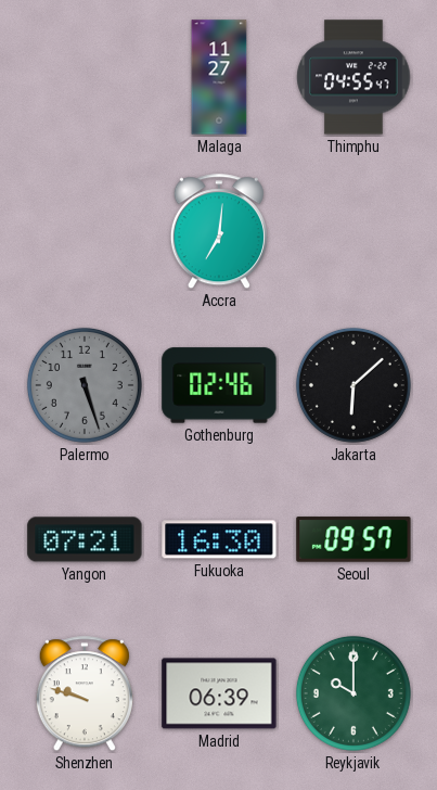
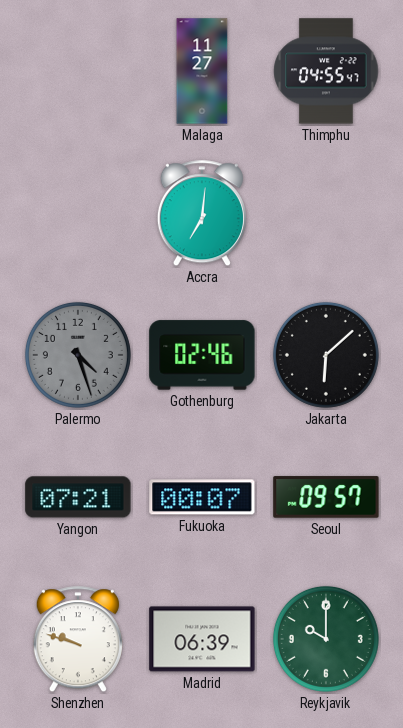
Palermo: 5:27 -> 4:27 (78, 355)
Fukuoka: 16:30 -> 00:07 (202, 497)
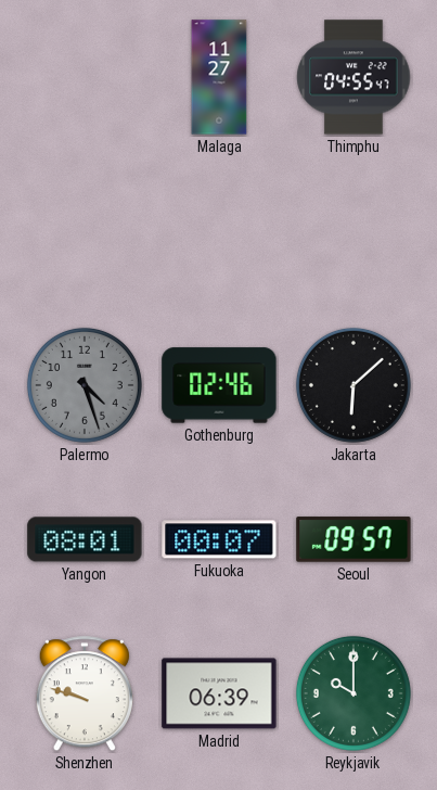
Accra: 7:01 -> none (202, 214)
Yangon: 07:21 -> 08:01 (85, 539)
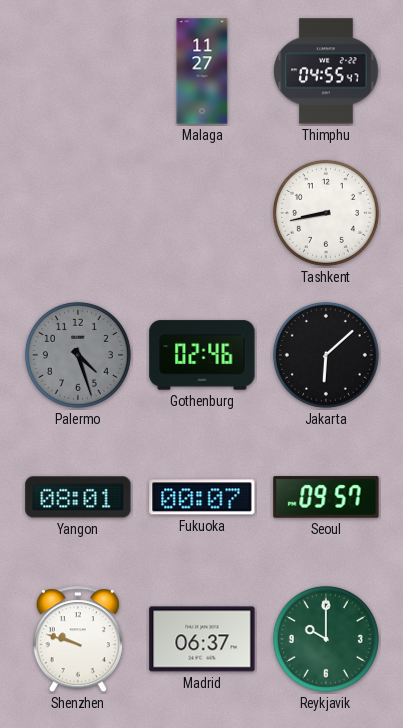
Tashkent: none -> 8:43 (326, 213)
Madrid: 06:39 -> 06:37 (202, 639)
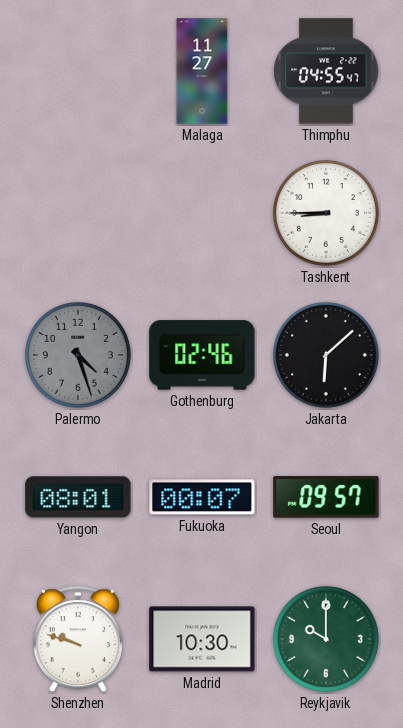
Tashkent: 8:43 -> 8:45 (326, 213)
Madrid: 06:37 -> 10:30 (202, 639)
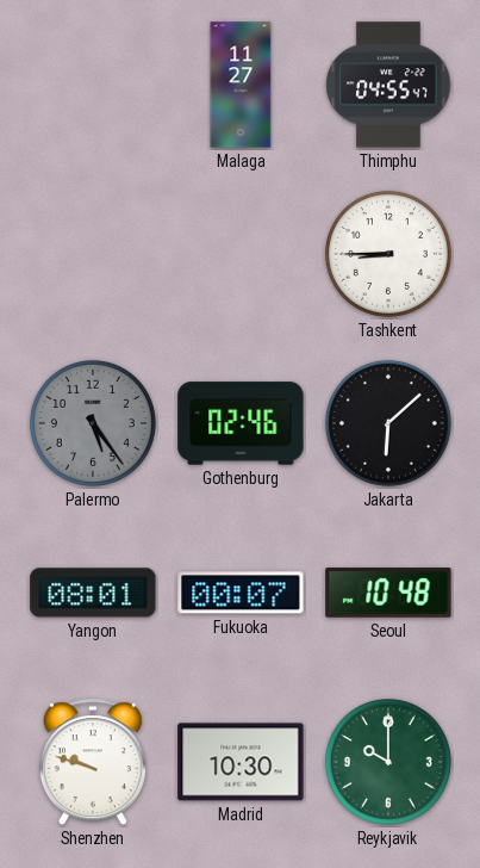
Palermo: 4:27 -> 5:24 (93, 423)
Seoul: 09:57 -> 10:48 (388, 593)
